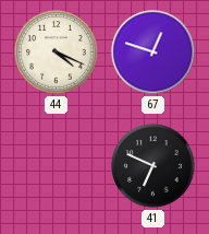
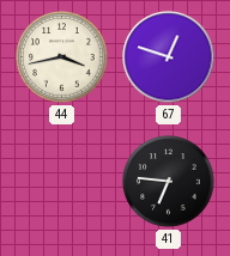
44: 4:19 -> 3:43 (62, 57)
41: 6:49 -> 6:46 (169, 182)
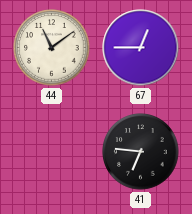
44: 3:43 -> 11:09 (52, 48)
67: 12:48 -> 12:45 (141, 48)
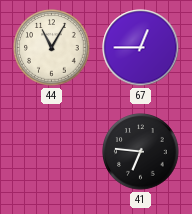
44: 11:09 -> 11:05 (52, 48)
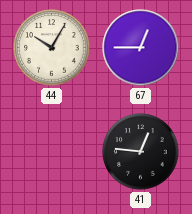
44: 11:05 -> 10:05 (52, 48)
41: 6:46 -> 12:46 (141, 152)
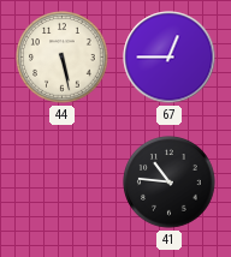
44: 10:05 -> 5:28 (63, 58)
41: 12:46 -> 10:46 (170, 183)
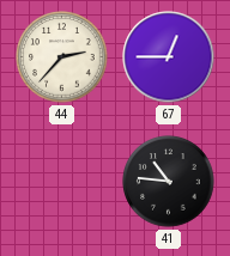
44: 5:28 -> 2:37 (62, 57)
